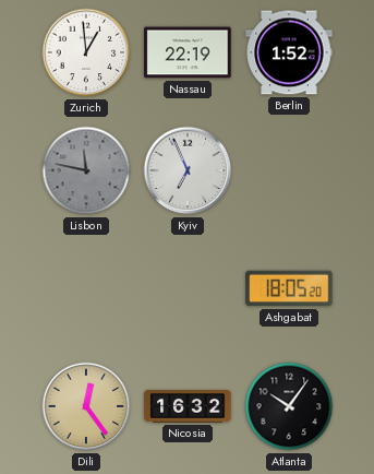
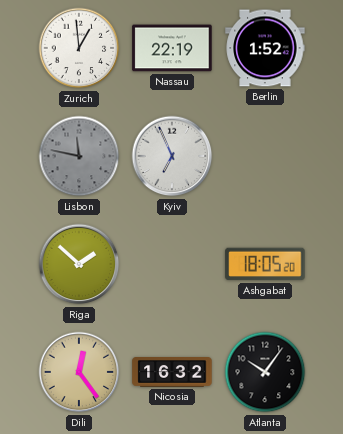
Riga: none -> 1:52 (79, 264)
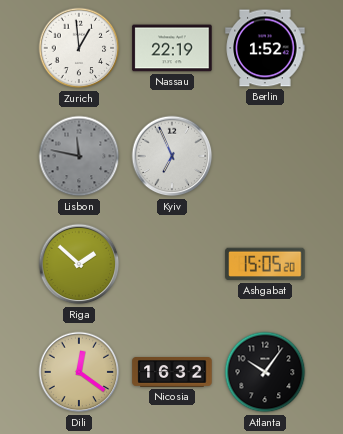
Ashgabat: 18:05 -> 15:05 (265, 264)
Dili: 12:24 -> 12:21 (79, 372)
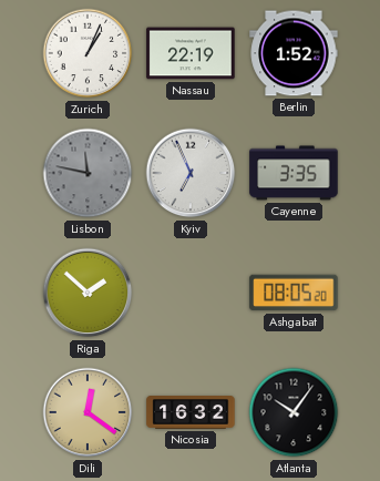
Zurich: 12:59 -> 1:04 (88, 53)
Cayenne: none -> 3:35 (294, 173)
Ashgabat: 15:05 -> 08:05 (294, 293)
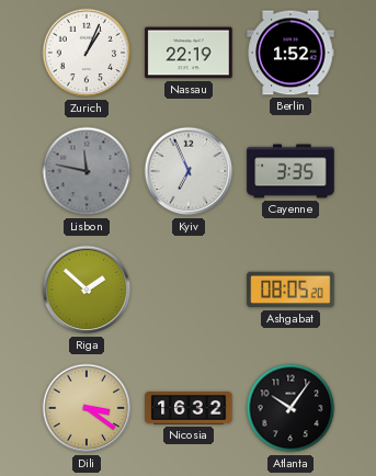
Dili: 12:21 -> 3:21 (87, 408)
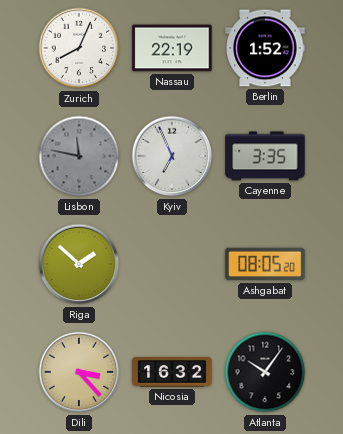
Zurich: 1:04 -> 8:04 (79, 48)
Dili: 3:21 -> 3:23 (79, 372)
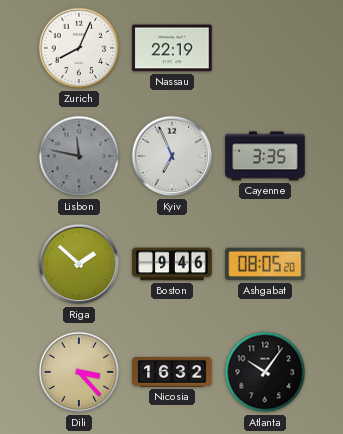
Berlin: 1:52 -> none (265, 48)
Boston: none -> 9:46 (172, 264)
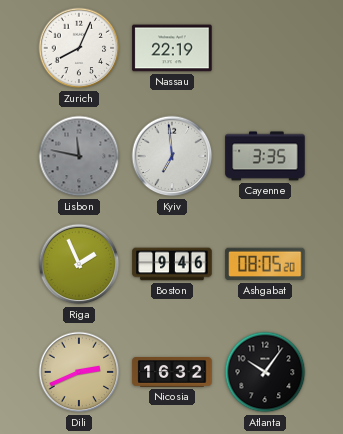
Kyiv: 6:56 -> 6:59 (172, 156)
Riga: 1:52 -> 1:56 (79, 264)
Dili: 3:23 -> 2:41 (79, 372)
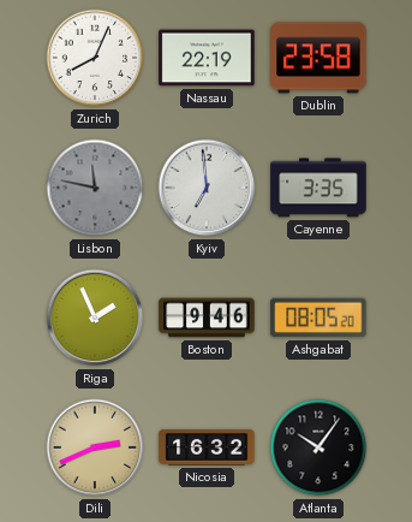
Dublin: none -> 23:58 (318, 58)
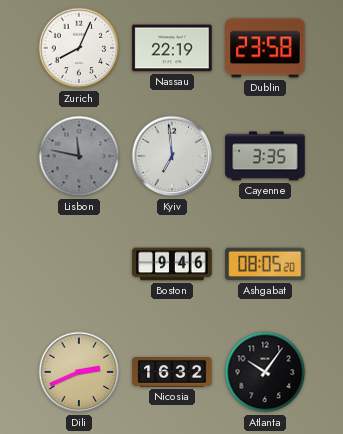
Riga: 1:56 -> none (95, 318)
